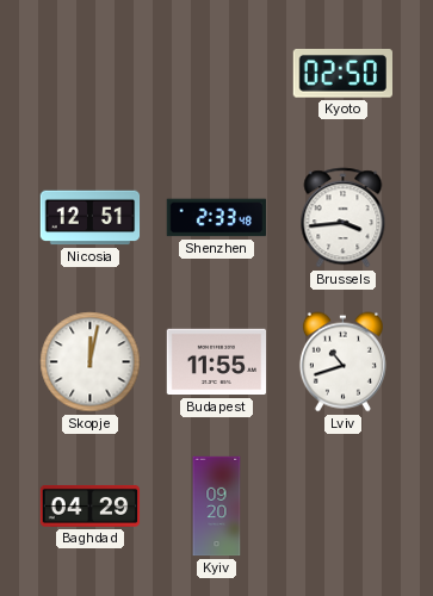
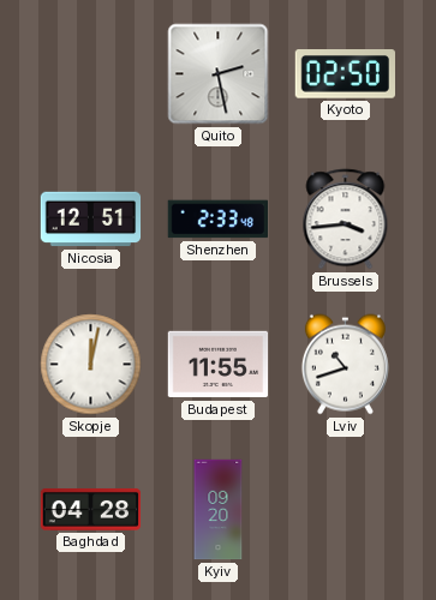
Quito: none -> 2:28 (219, 74)
Baghdad: 04:29 -> 04:28 (91, 509)
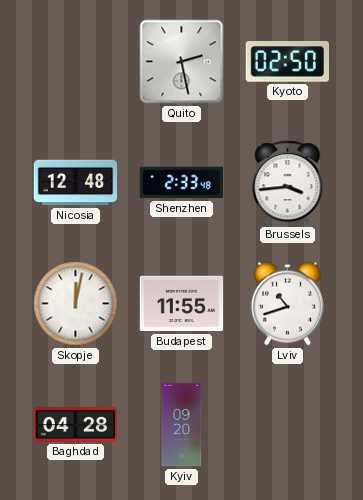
Nicosia: 12:51 -> 12:48 (76, 183)
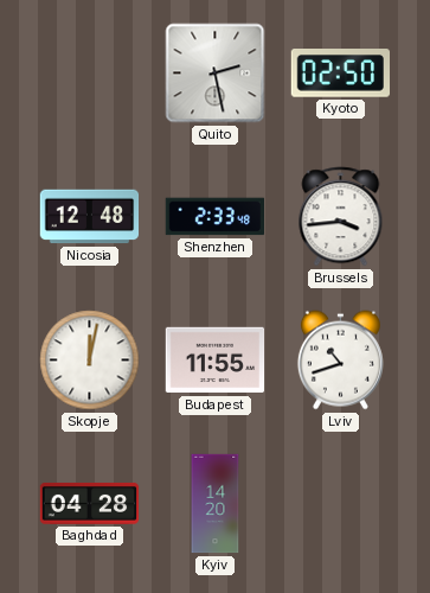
Kyiv: 09:20 -> 14:20 (216, 504)
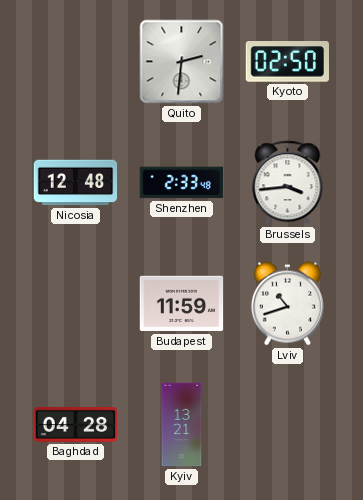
Quito: 2:28 -> 2:31 (182, 62)
Skopje: 12:02 -> none (90, 361)
Budapest: 11:55 -> 11:59 (182, 304)
Kyiv: 14:20 -> 13:21 (182, 425)
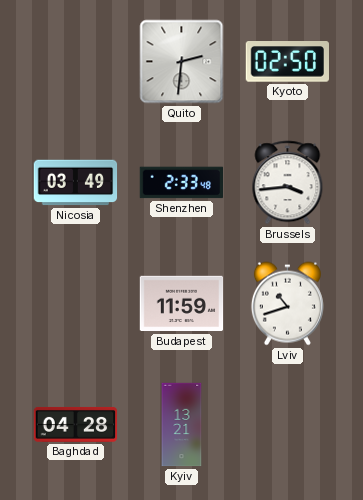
Nicosia: 12:48 -> 03:49 (76, 183)
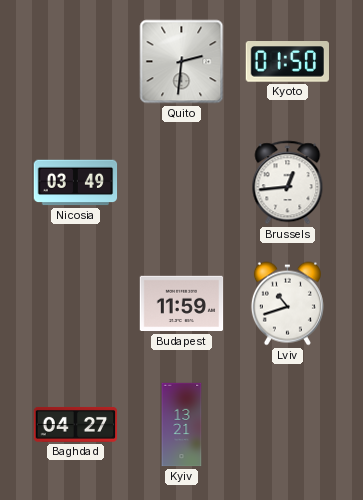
Kyoto: 02:50 -> 01:50 (287, 62)
Shenzhen: 2:33 -> none (181, 183)
Brussels: 3:44 -> 12:44 (288, 183)
Baghdad: 04:28 -> 04:27 (76, 424)
